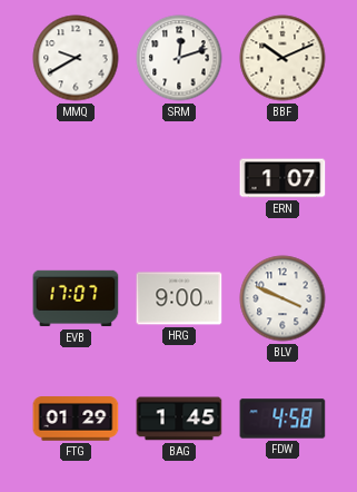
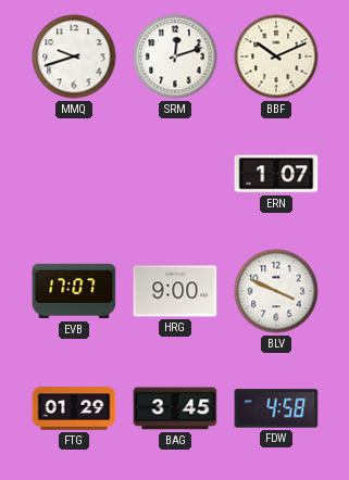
MMQ: 9:40 -> 9:42 (74, 56)
BAG: 1:45 -> 3:45 (175, 408)
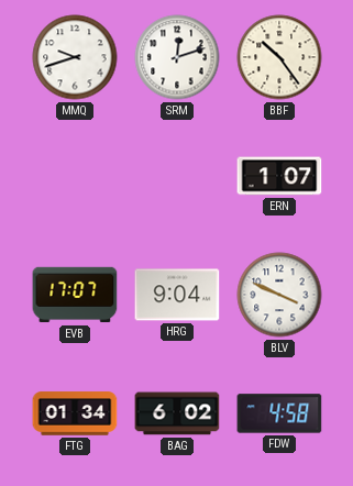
BBF: 10:11 -> 10:24 (279, 57)
HRG: 9:00 -> 9:04 (177, 295)
FTG: 01:29 -> 01:34 (75, 413)
BAG: 3:45 -> 6:02 (177, 413)
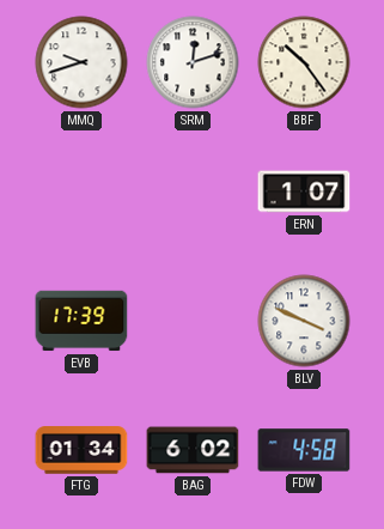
EVB: 17:07 -> 17:39 (81, 321)
HRG: 9:04 -> none (177, 295)
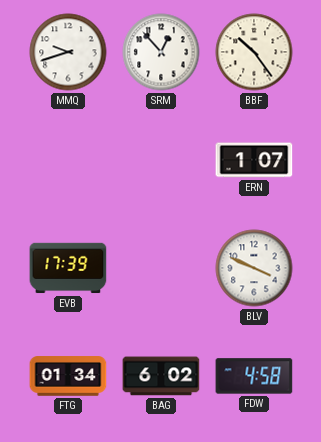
SRM: 12:12 -> 12:53 (161, 52)
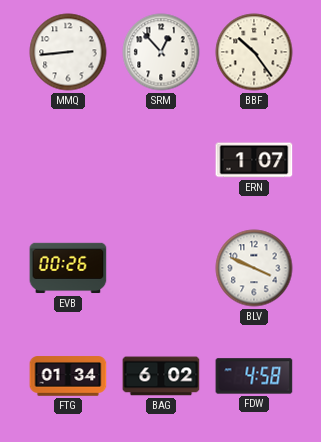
MMQ: 9:42 -> 8:44 (68, 52)
EVB: 17:39 -> 00:26 (68, 268)
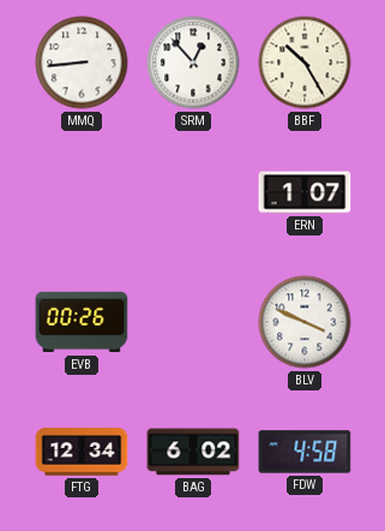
BBF: 10:24 -> 10:25 (305, 62)
FTG: 01:34 -> 12:34 (82, 452)
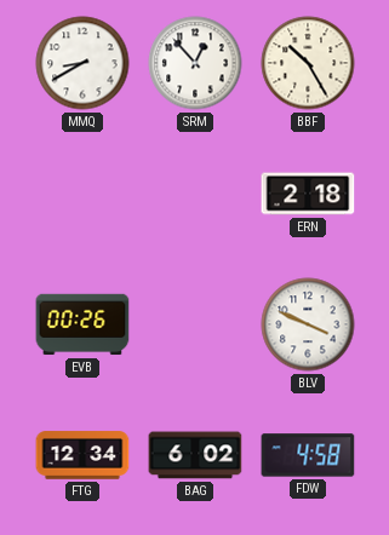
MMQ: 8:44 -> 8:40 (82, 63)
ERN: 1:07 -> 2:18 (308, 194)
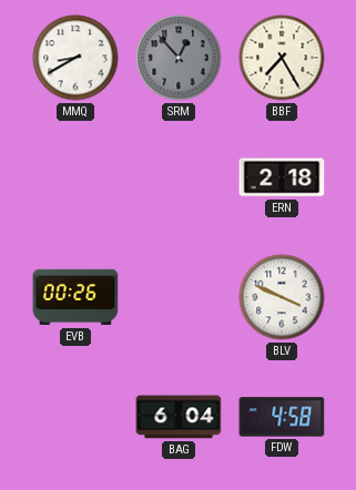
SRM dial: white -> grey (179, 58)
BBF: 10:25 -> 7:25 (282, 58)
FTG: 12:34 -> none (82, 455)
BAG: 6:02 -> 6:04 (179, 417)
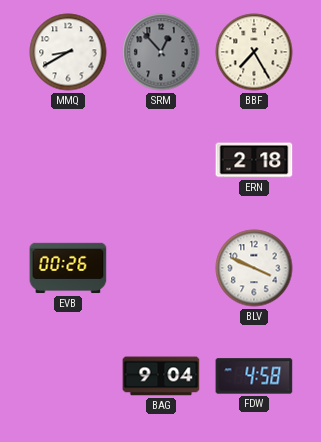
BAG: 6:04 -> 9:04 (161, 376)
